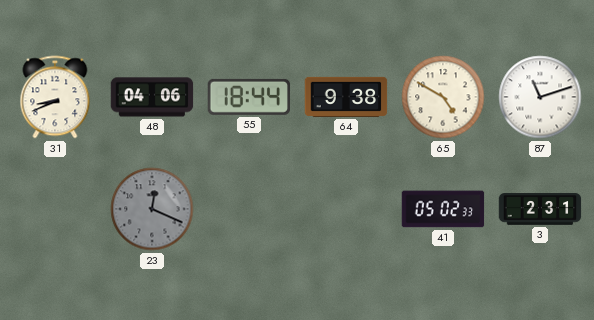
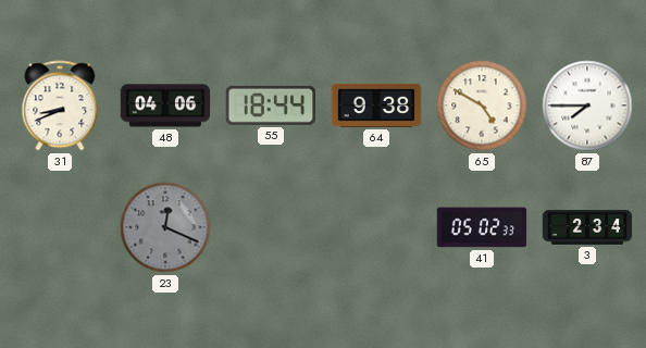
87: 11:12 -> 7:45 (587, 105)
3: 2:31 -> 2:34 (587, 227)
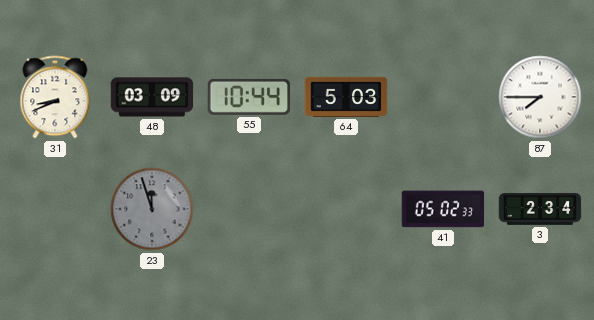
48: 04:06 -> 03:09 (152, 97)
55: 18:44 -> 10:44 (249, 97)
64: 9:38 -> 5:03 (346, 97)
65: 4:50 -> none (482, 105)
23: 12:19 -> 11:57 (152, 209)
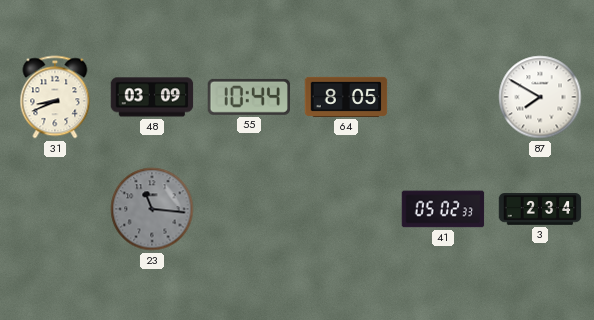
64: 5:03 -> 8:05 (346, 97)
87: 7:45 -> 7:50 (540, 97)
23: 11:57 -> 11:16 (152, 209)
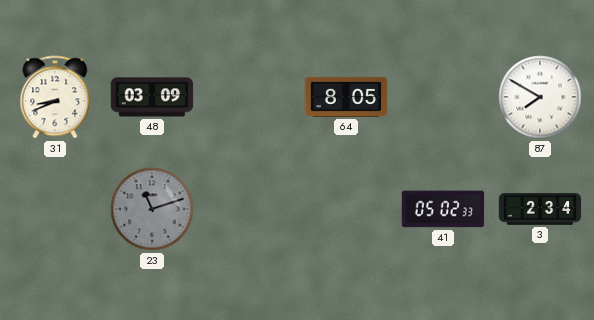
55: 10:44 -> none (249, 97)
23: 11:16 -> 11:12 (152, 209)
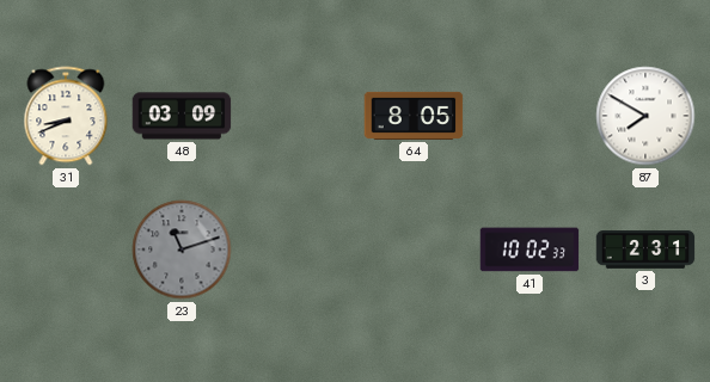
41: 05:02 -> 10:02 (530, 249)
3: 2:34 -> 2:31 (645, 249)
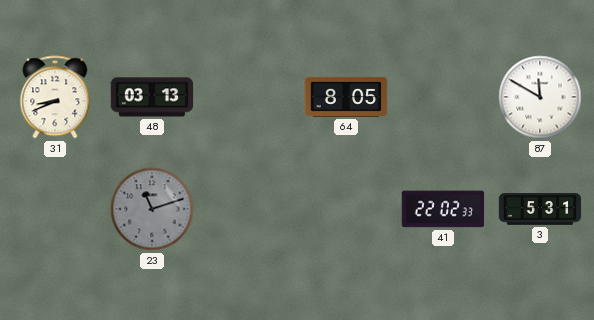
48: 03:09 -> 03:13 (152, 97)
87: 7:50 -> 11:50 (540, 97)
41: 10:02 -> 22:02 (443, 209)
3: 2:31 -> 5:31 (540, 209)
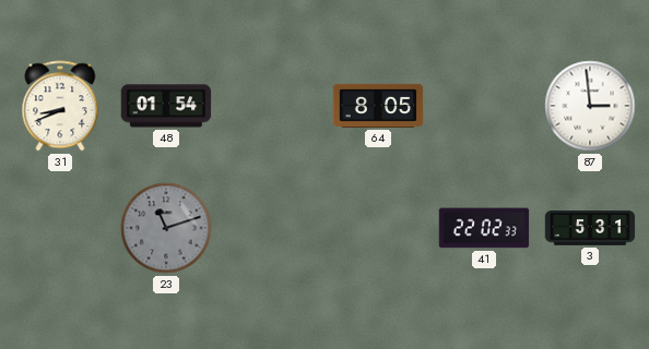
48: 03:13 -> 01:54 (166, 106)
87: 11:50 -> 2:59 (590, 106)
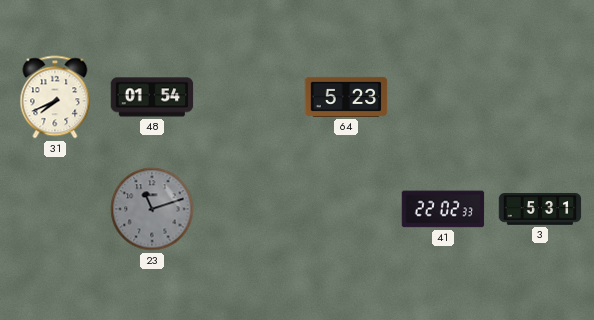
31: 8:41 -> 7:41 (55, 97)
64: 8:05 -> 5:23 (346, 97)
87: 2:59 -> none (590, 106)
